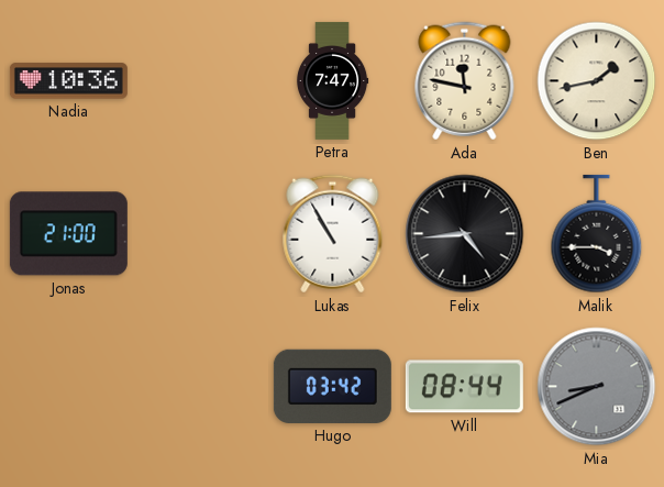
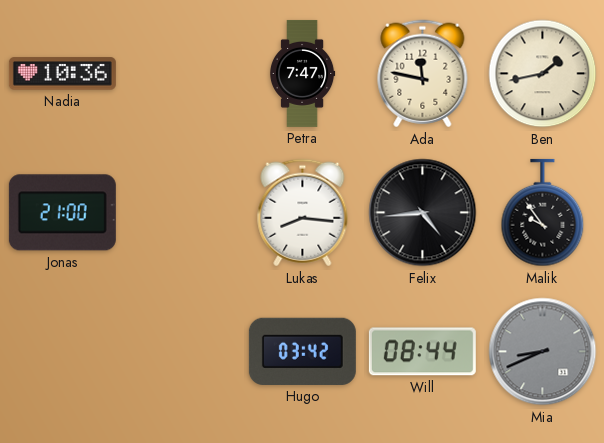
Lukas: 10:55 -> 8:16 (303, 213)
Malik: 3:45 -> 9:54 (543, 213)
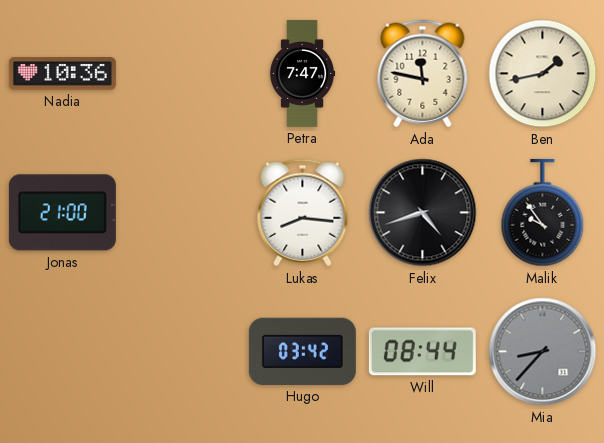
Felix: 4:44 -> 4:42 (423, 213)
Mia: 8:41 -> 8:37 (543, 352)
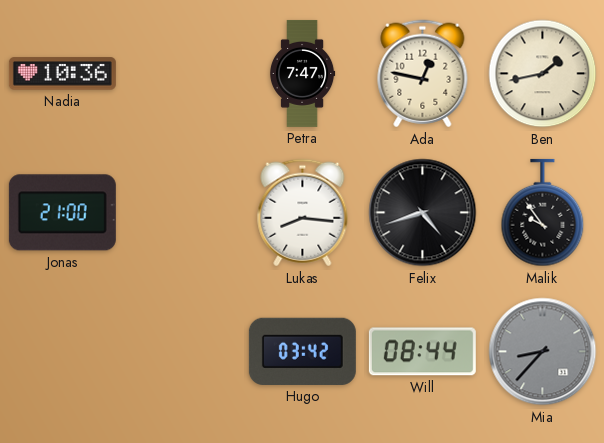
Ada: 11:47 -> 12:47 (423, 74)
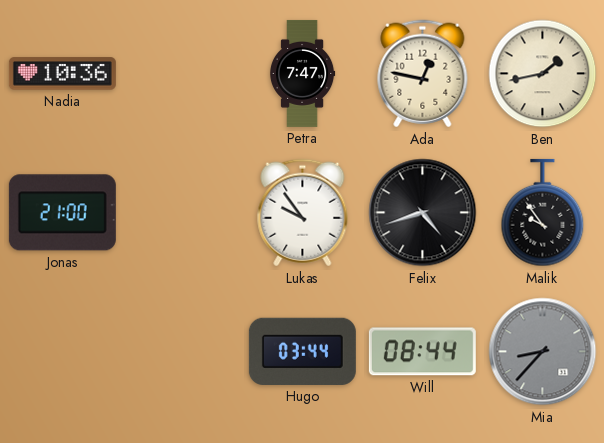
Lukas: 8:16 -> 9:54 (303, 213)
Hugo: 03:42 -> 03:44 (302, 351)
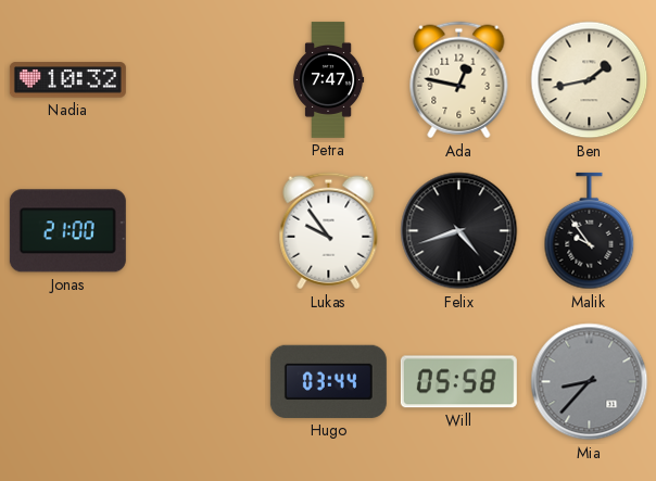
Nadia: 10:36 -> 10:32 (67, 80)
Will: 08:44 -> 05:58 (458, 382)
